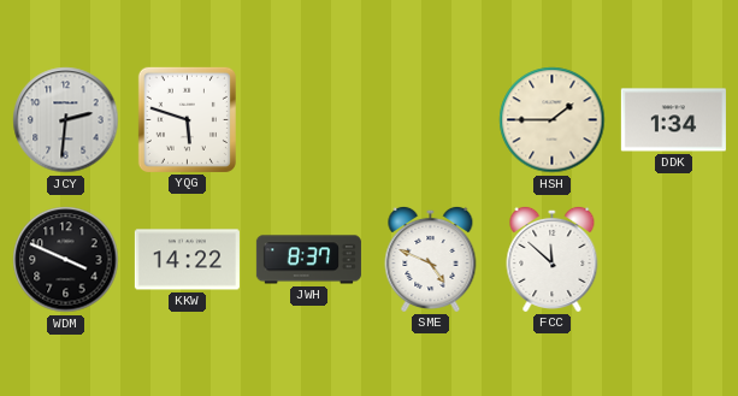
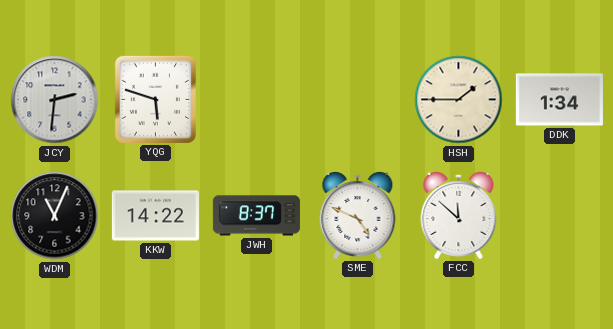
WDM: 3:49 -> 11:04 (55, 216)
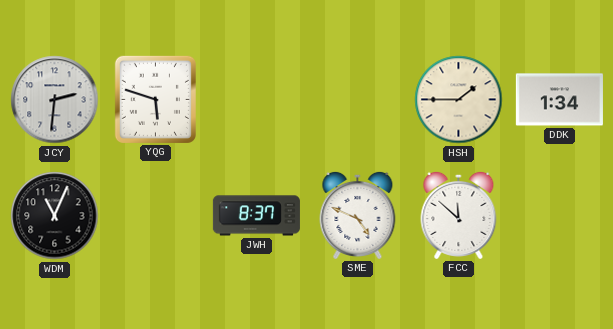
KKW: 14:22 -> none (155, 216)
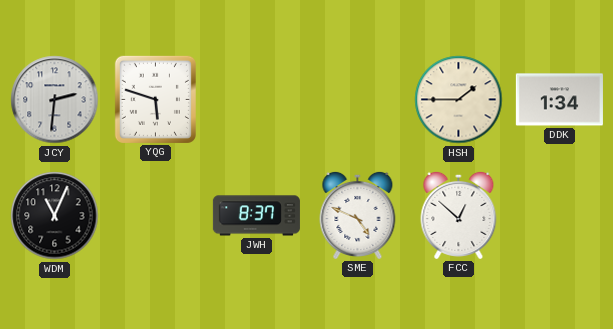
FCC: 11:52 -> 12:52 (459, 215)
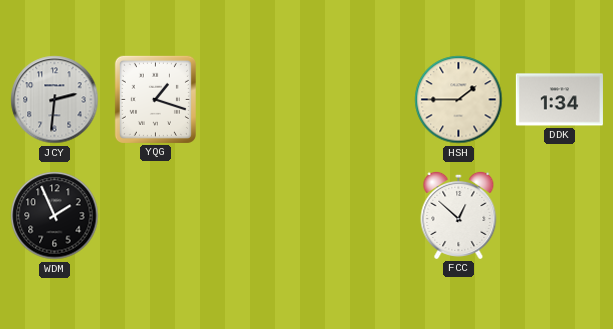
YQG: 5:48 -> 1:18 (155, 99)
WDM: 11:04 -> 1:56 (55, 216)
JWH: 8:37 -> none (256, 216)
SME: 4:49 -> none (358, 215)
